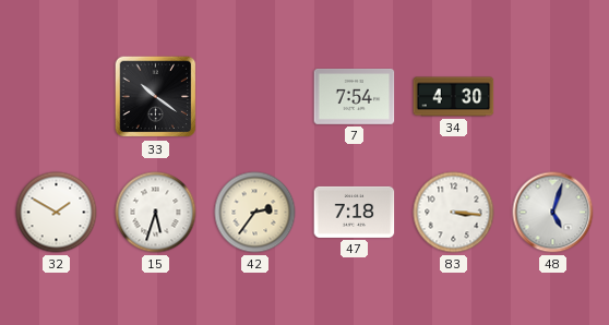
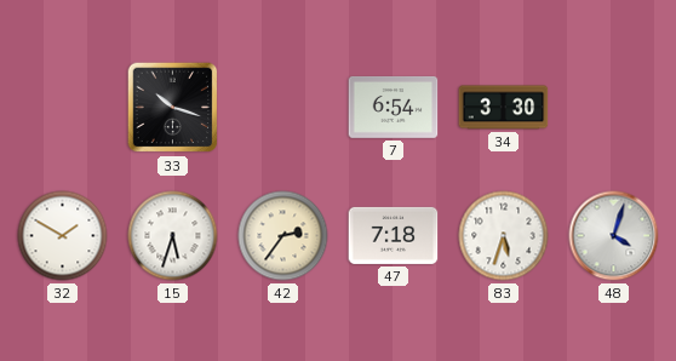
33: 10:21 -> 10:18 (173, 108)
7: 7:54 -> 6:54 (394, 108)
34: 4:30 -> 3:30 (504, 108)
83: 3:16 -> 5:33 (504, 236)
48: 5:03 -> 4:03 (614, 236)
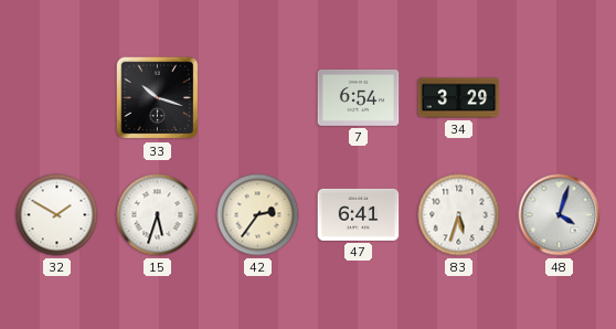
34: 3:30 -> 3:29 (459, 98)
47: 7:18 -> 6:41 (359, 214)
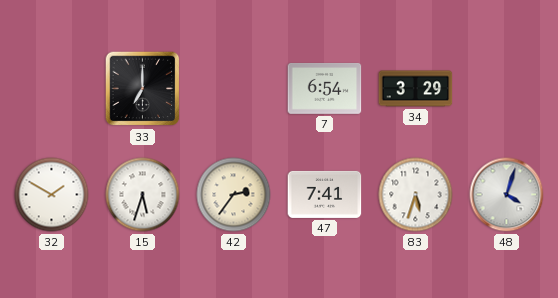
33: 10:18 -> 7:00 (143, 89)
47: 6:41 -> 7:41 (325, 194)
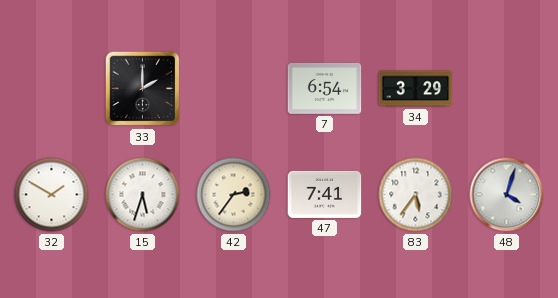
33: 7:00 -> 2:00 (143, 89)
83: 5:33 -> 5:36 (416, 195)
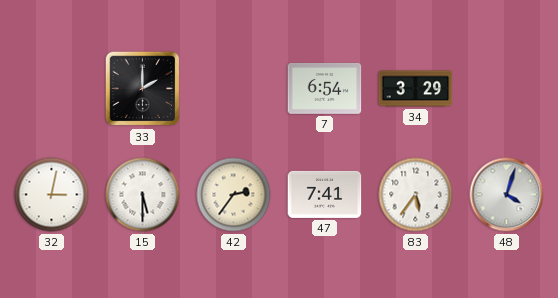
32: 1:50 -> 3:02 (52, 195)
15: 5:33 -> 5:30 (143, 195)
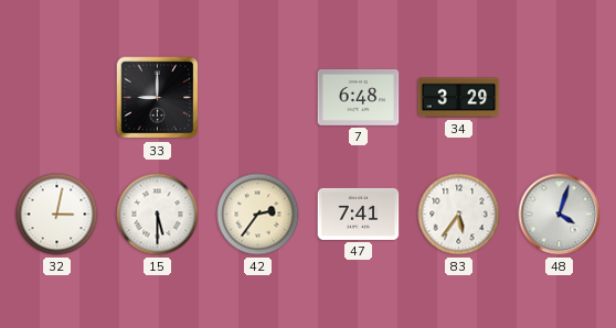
33: 2:00 -> 9:00 (158, 98)
7: 6:54 -> 6:48 (359, 98)
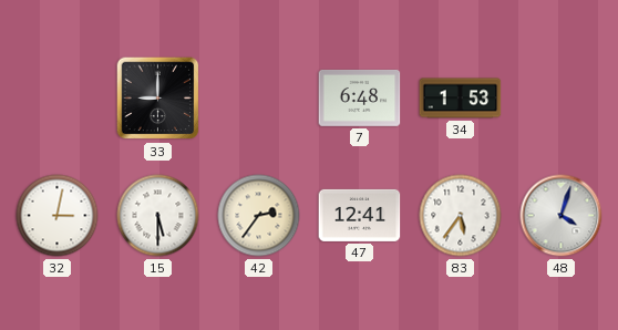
34: 3:29 -> 1:53 (461, 99)
47: 7:41 -> 12:41 (360, 215)
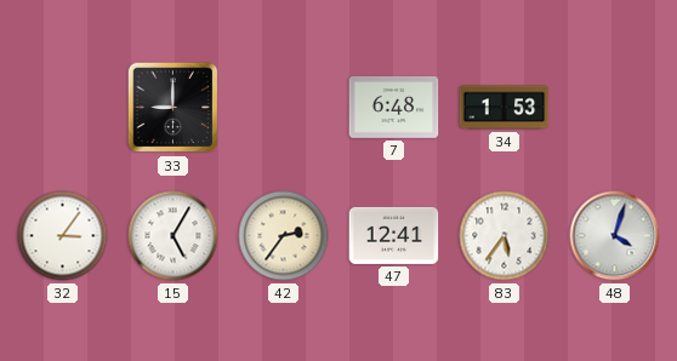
32: 3:02 -> 3:06 (63, 236)
15: 5:30 -> 5:05 (173, 236)
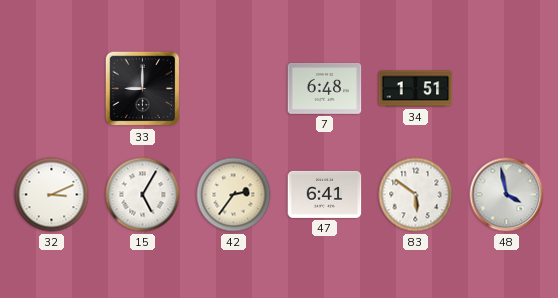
34: 1:53 -> 1:51 (416, 89)
32: 3:06 -> 3:11 (52, 195)
47: 12:41 -> 6:41 (325, 194)
83: 5:36 -> 5:51 (416, 195)
48: 4:03 -> 3:58 (507, 195)
